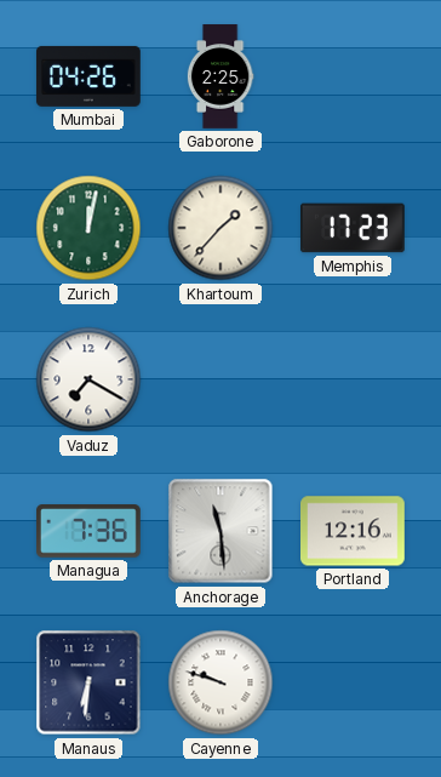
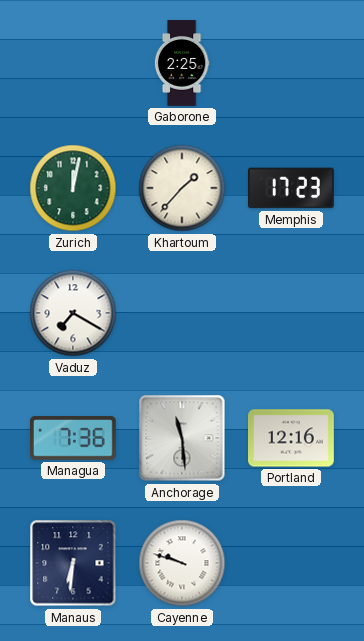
Mumbai: 04:26 -> none (88, 76)
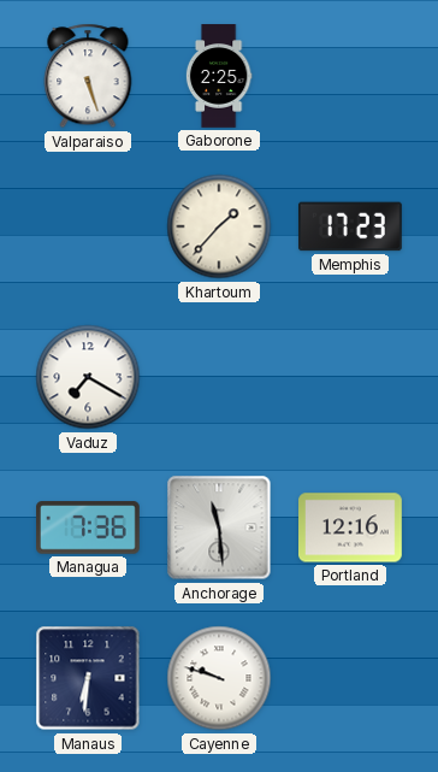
Valparaiso: none -> 5:27 (88, 76)
Zurich: 12:02 -> none (73, 188)
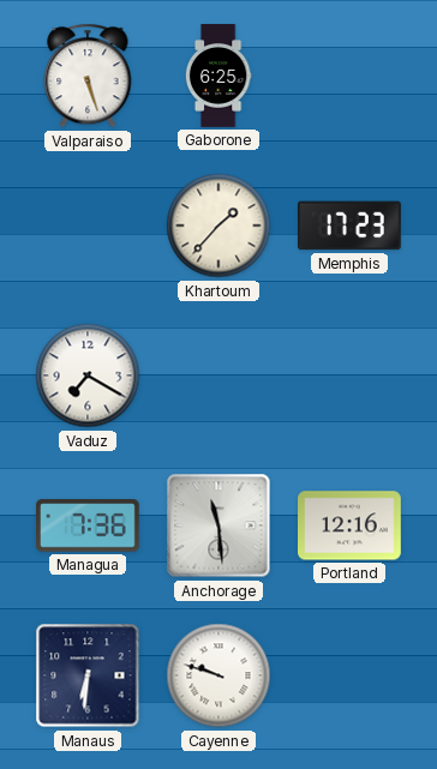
Gaborone: 2:25 -> 6:25 (218, 76)
